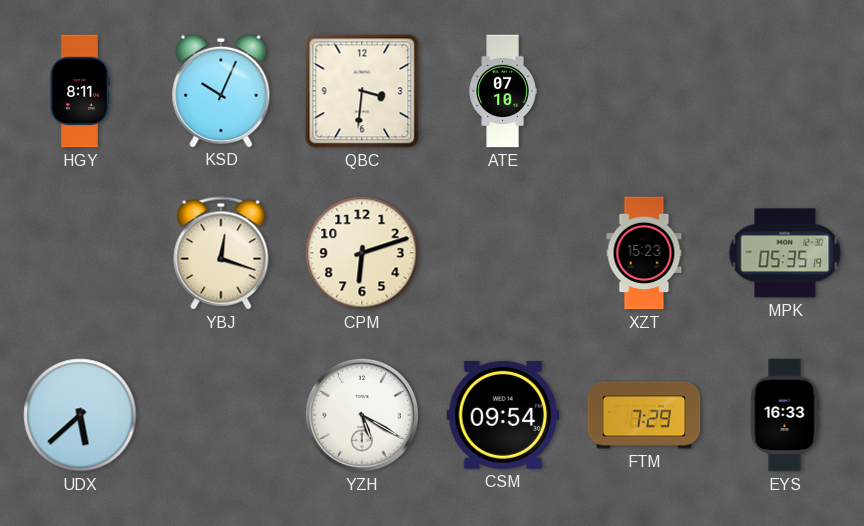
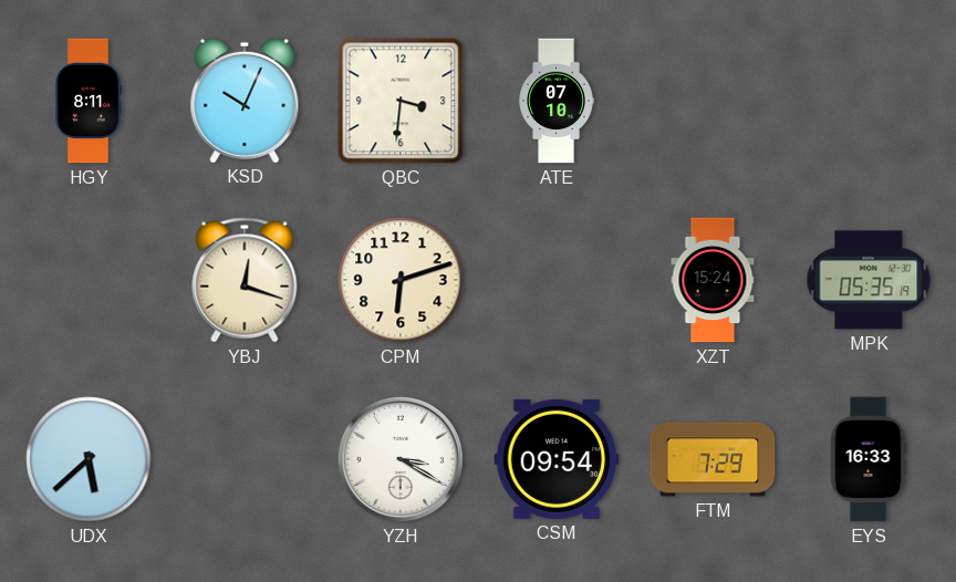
XZT: 15:23 -> 15:24 (713, 280)
YZH: 5:20 -> 3:20 (401, 459)
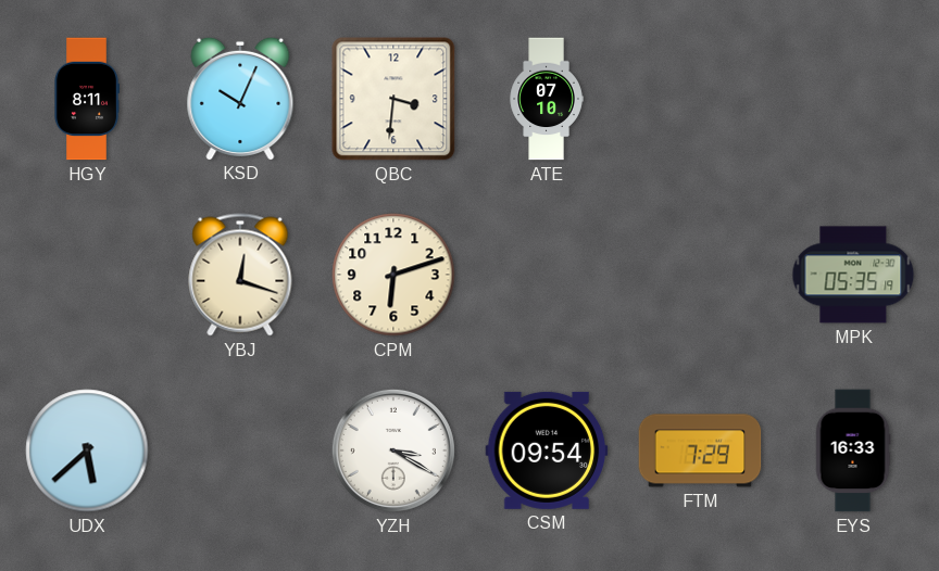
XZT: 15:24 -> none (713, 280)
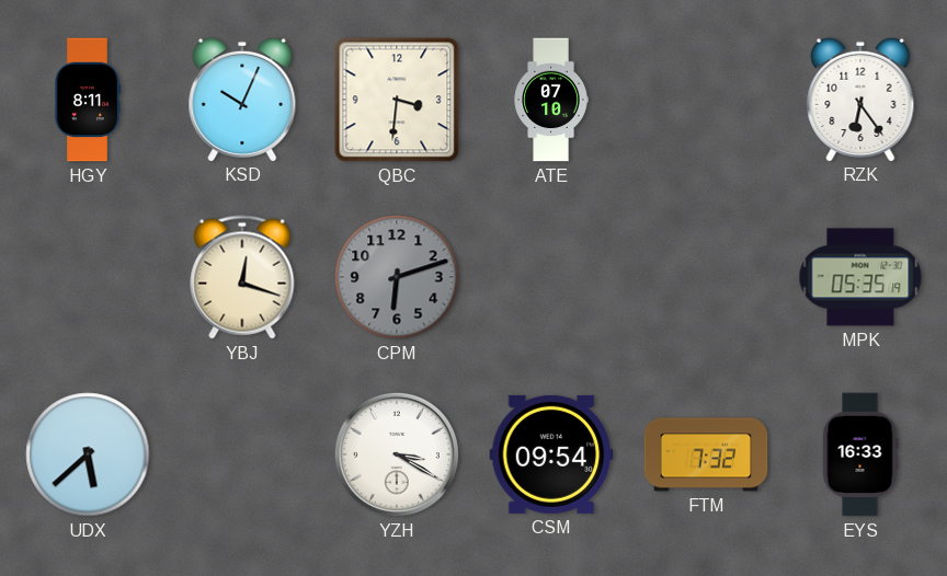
RZK: none -> 6:24 (860, 99)
CPM dial: cream -> grey (397, 277)
FTM: 7:29 -> 7:32 (706, 454)
